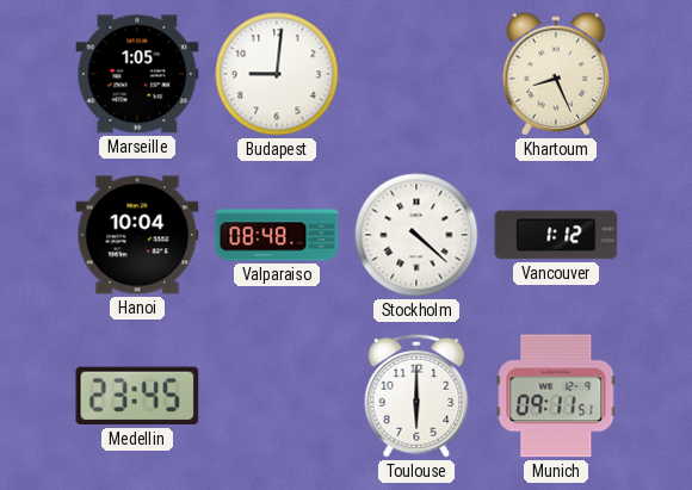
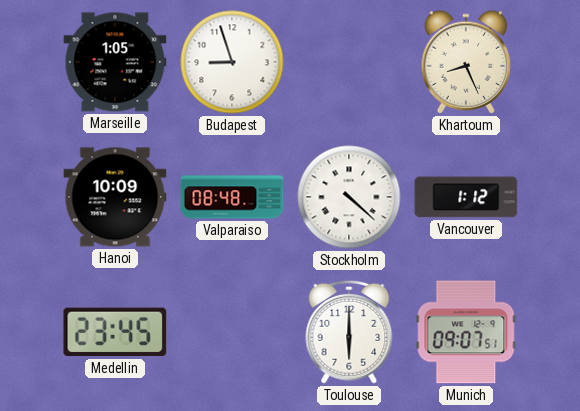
Budapest: 9:01 -> 8:57 (232, 62)
Hanoi: 10:04 -> 10:09 (115, 197)
Munich: 09:11 -> 09:07 (466, 332)
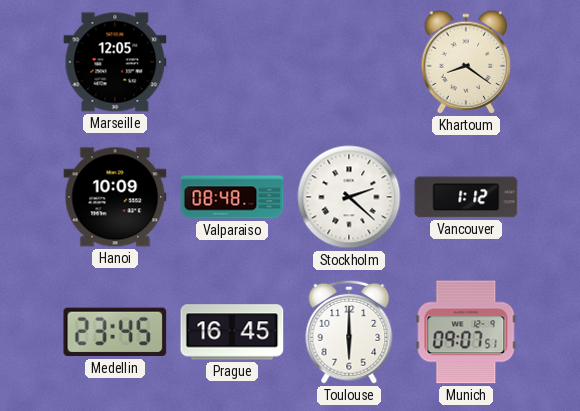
Marseille: 1:05 -> 12:05 (115, 62)
Budapest: 8:57 -> none (232, 62)
Khartoum: 8:26 -> 8:21 (465, 62)
Stockholm: 4:22 -> 2:22 (349, 197)
Prague: none -> 16:45 (232, 332)
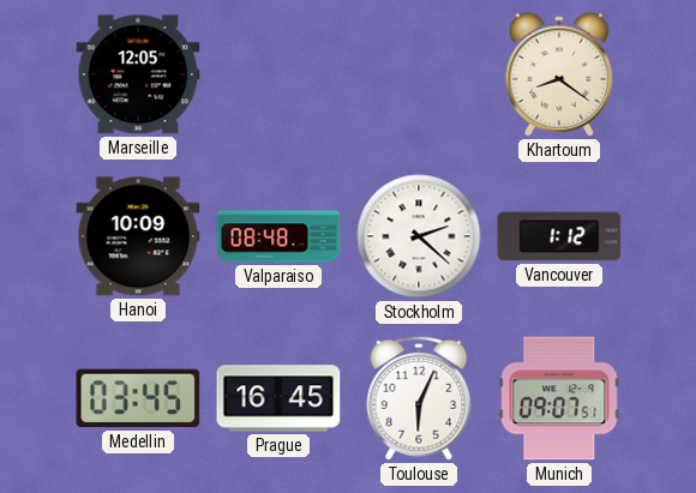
Medellin: 23:45 -> 03:45 (138, 398)
Toulouse: 6:00 -> 6:04 (419, 398)
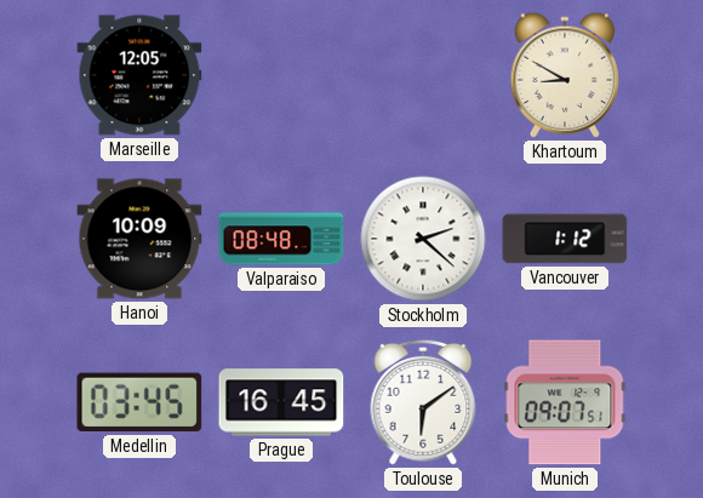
Khartoum: 8:21 -> 8:50 (564, 75)
Toulouse: 6:04 -> 6:09 (423, 402)
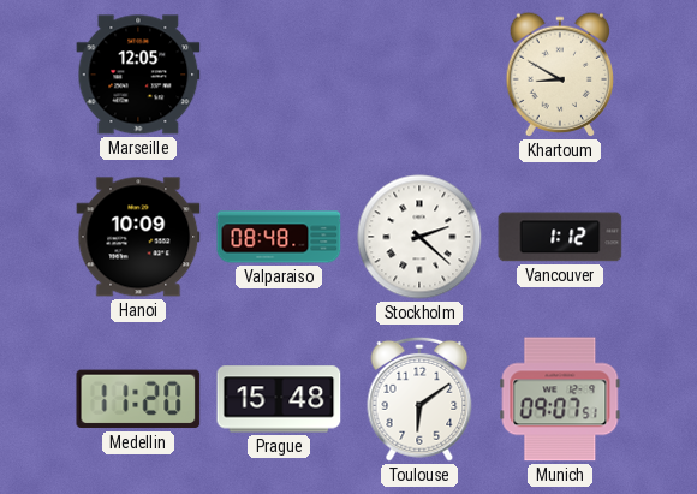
Medellin: 03:45 -> 11:20 (138, 399)
Prague: 16:45 -> 15:48 (279, 399)
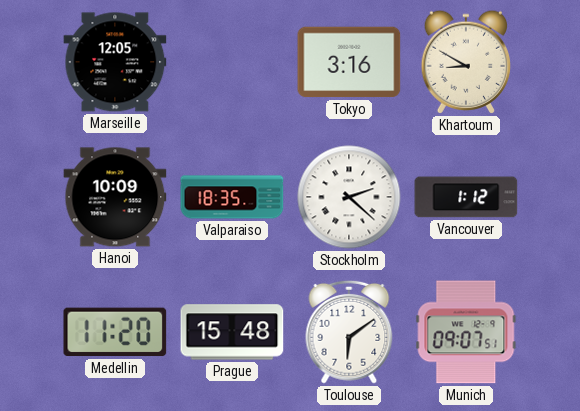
Tokyo: none -> 3:16 (349, 62)
Valparaiso: 08:48 -> 18:35 (232, 197)
